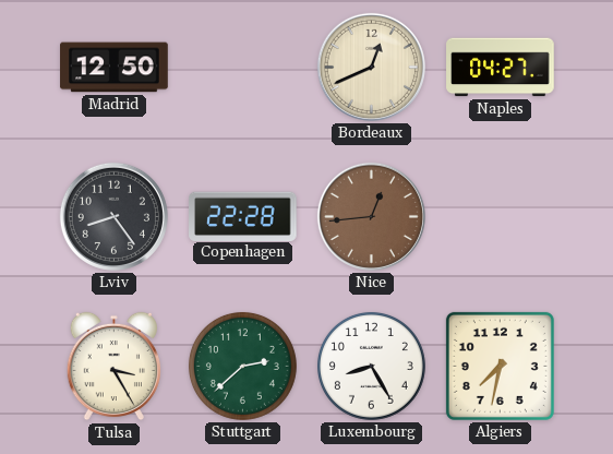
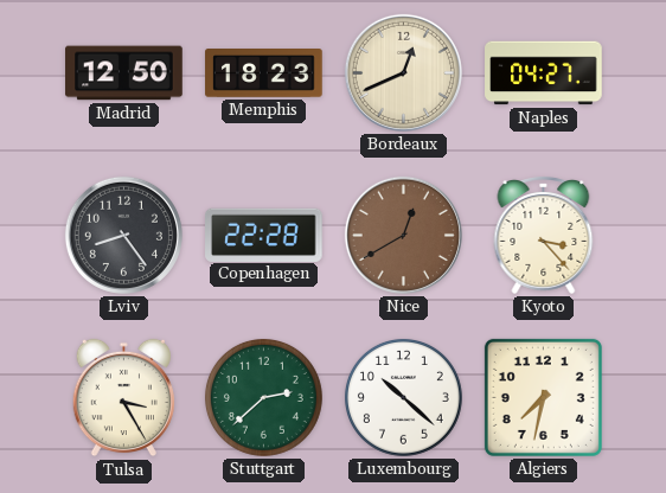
Memphis: none -> 18:23 (264, 73)
Nice: 12:44 -> 12:40 (403, 235)
Kyoto: none -> 3:23 (544, 235)
Luxembourg: 8:25 -> 10:22 (403, 397)
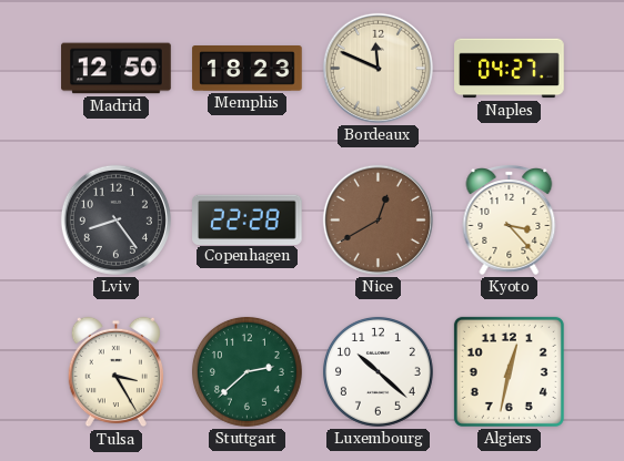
Bordeaux: 12:41 -> 11:49 (378, 68)
Algiers: 7:32 -> 12:32 (509, 371)
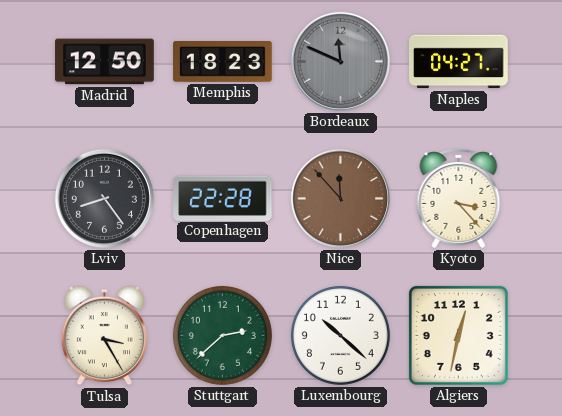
Bordeaux dial: cream -> grey (340, 61)
Nice: 12:40 -> 11:53 (340, 198)
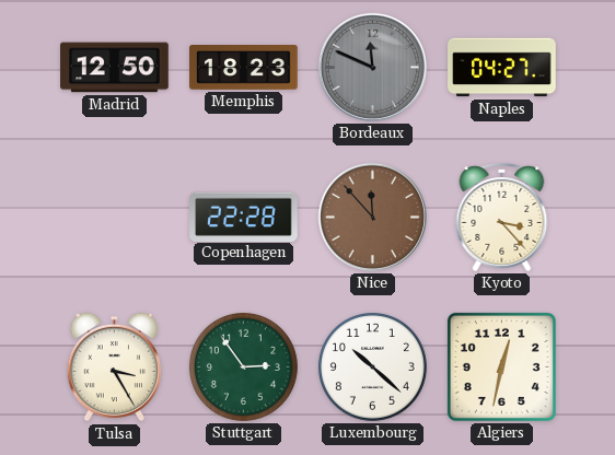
Lviv: 8:24 -> none (104, 198)
Stuttgart: 2:38 -> 2:54 (243, 366)
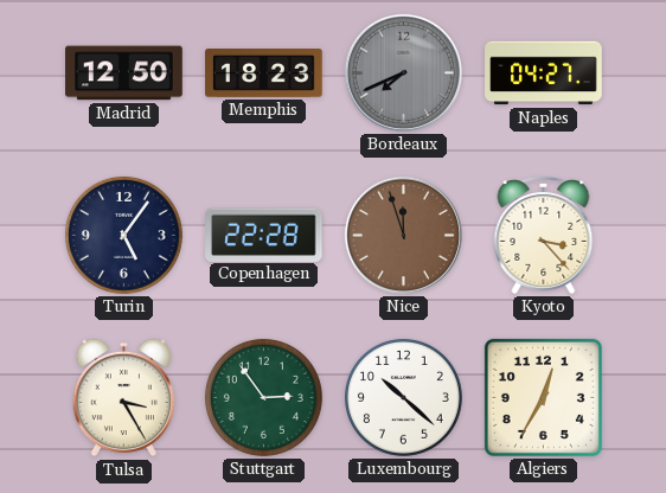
Bordeaux: 11:49 -> 7:41 (403, 72)
Turin: none -> 5:06 (123, 235)
Nice: 11:53 -> 11:57 (403, 235)
Algiers: 12:32 -> 12:35 (543, 397)
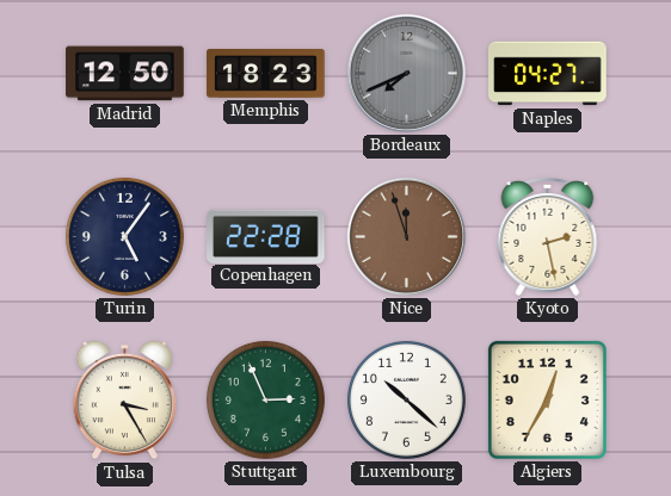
Kyoto: 3:23 -> 2:28 (548, 236)
Stuttgart: 2:54 -> 2:56 (265, 399)
